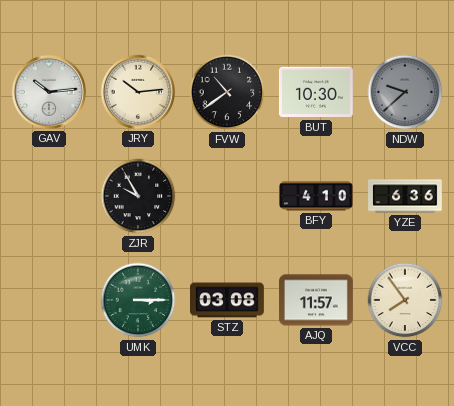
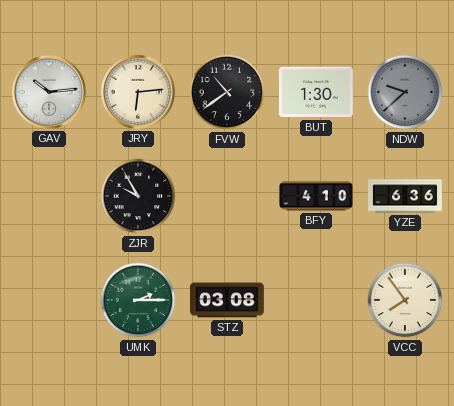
JRY: 10:14 -> 6:14 (138, 92)
BUT: 10:30 -> 1:30 (316, 92)
UMK: 3:15 -> 2:15 (138, 300)
AJQ: 11:57 -> none (317, 300)
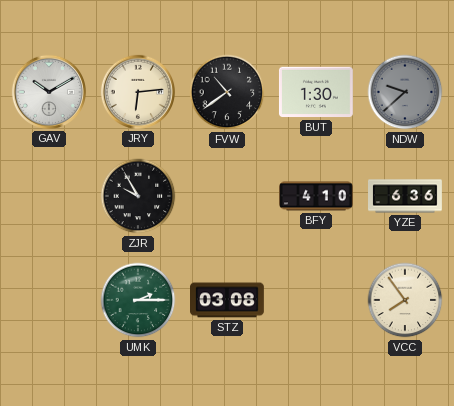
GAV: 10:14 -> 10:10 (49, 92)
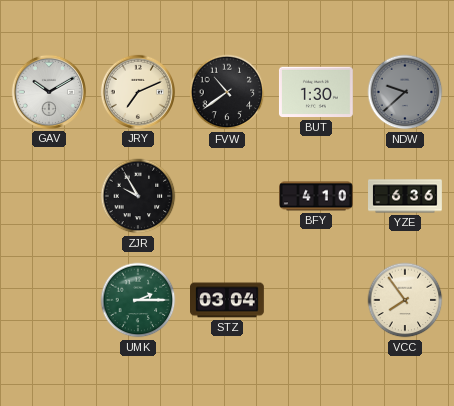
JRY: 6:14 -> 7:11 (138, 92)
STZ: 03:08 -> 03:04 (228, 300)
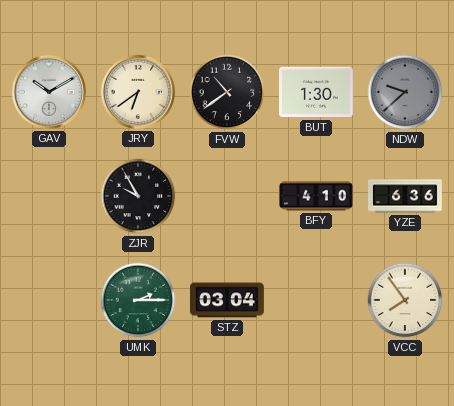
JRY: 7:11 -> 6:39 (138, 92)
